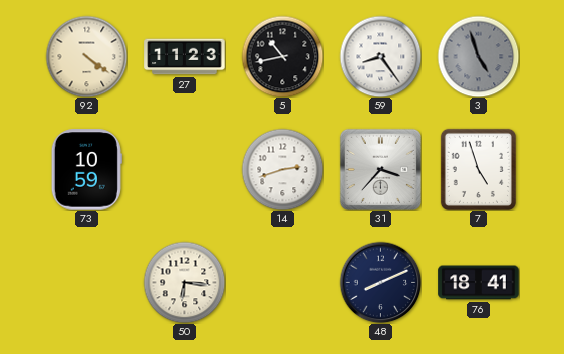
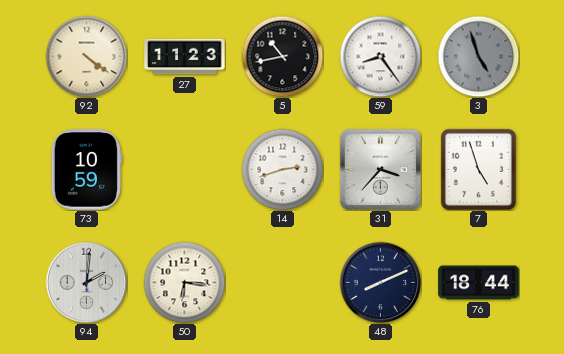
94: none -> 2:01 (86, 282)
76: 18:41 -> 18:44 (479, 283)
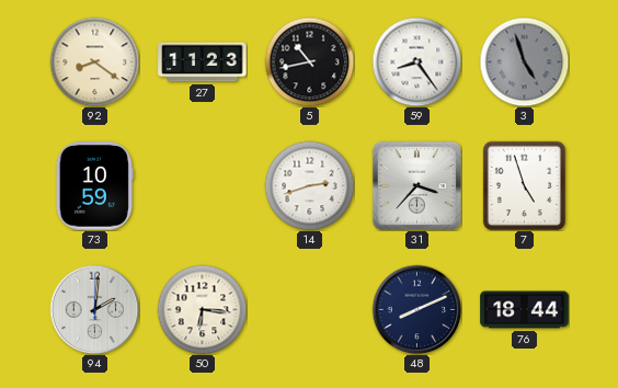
92: 4:21 -> 8:21 (94, 61)
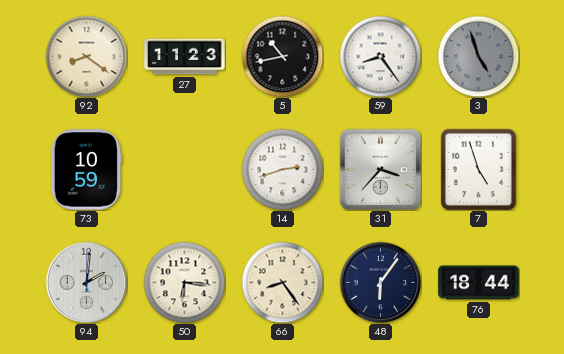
66: none -> 8:24 (282, 282)
48: 8:11 -> 6:06 (380, 282)
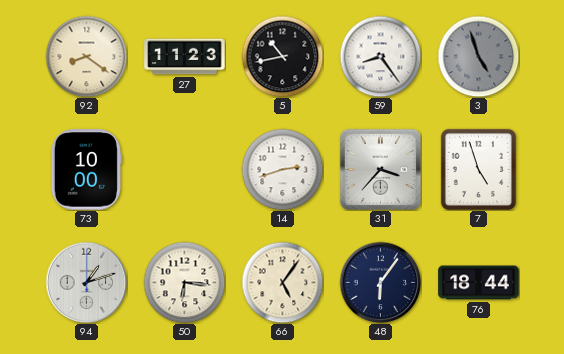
73: 10:59 -> 10:00 (86, 170)
94: 2:01 -> 1:12 (86, 282)
66: 8:24 -> 5:06 (282, 282)
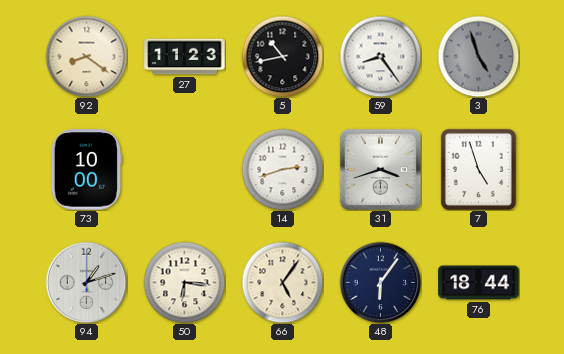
31: 3:37 -> 3:42 (380, 169)
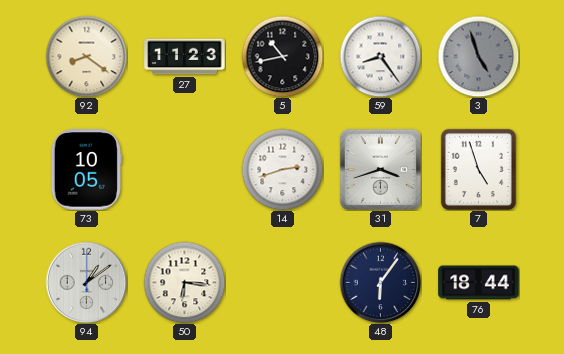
73: 10:00 -> 10:05 (86, 170)
94: 1:12 -> 1:09 (86, 282)
66: 5:06 -> none (282, 282)
